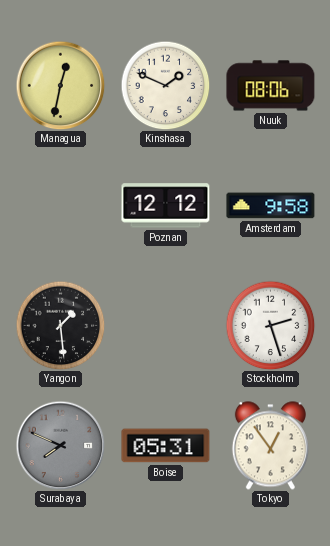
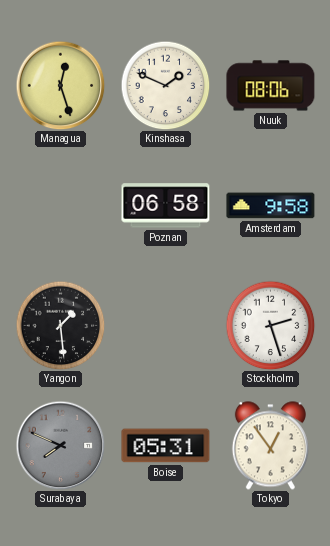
Managua: 12:32 -> 12:27 (60, 85)
Poznan: 12:12 -> 06:58 (166, 206)
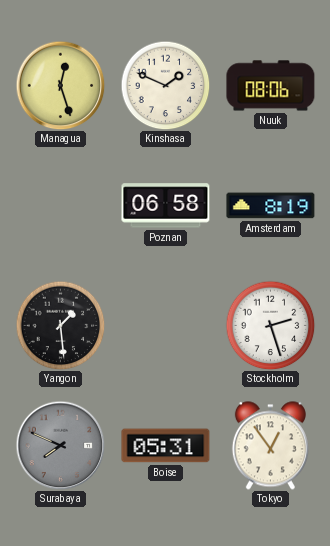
Amsterdam: 9:58 -> 8:19 (271, 206)
